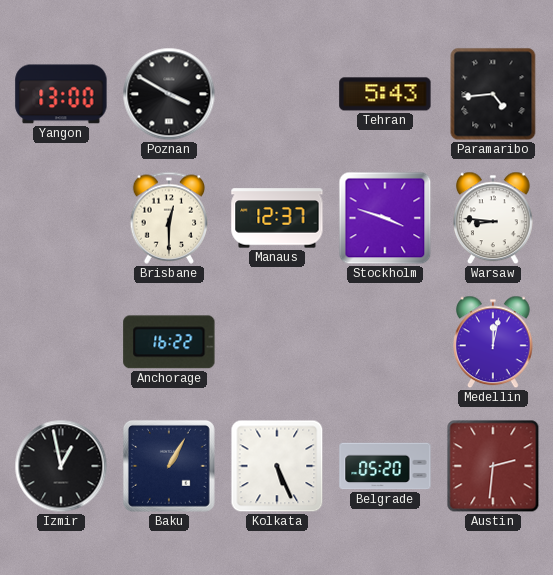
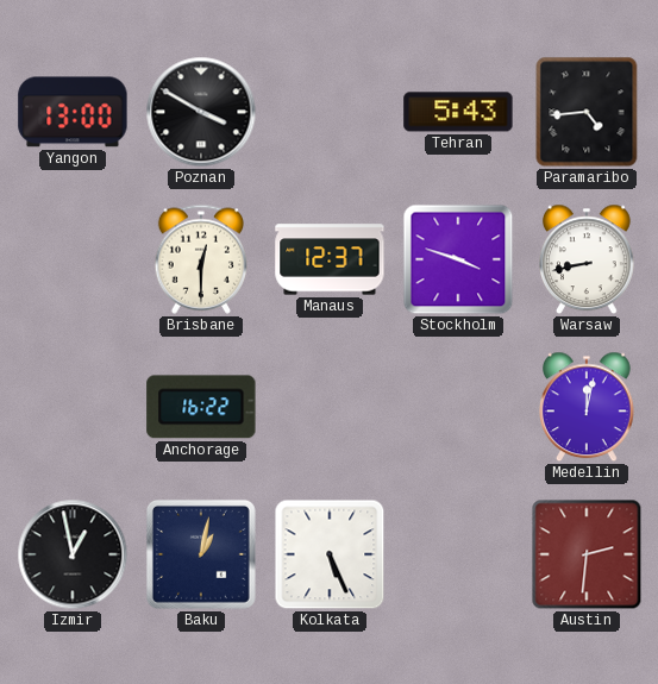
Warsaw: 8:46 -> 8:43 (588, 259)
Baku: 1:05 -> 1:02 (201, 554)
Belgrade: 05:20 -> none (385, 466)
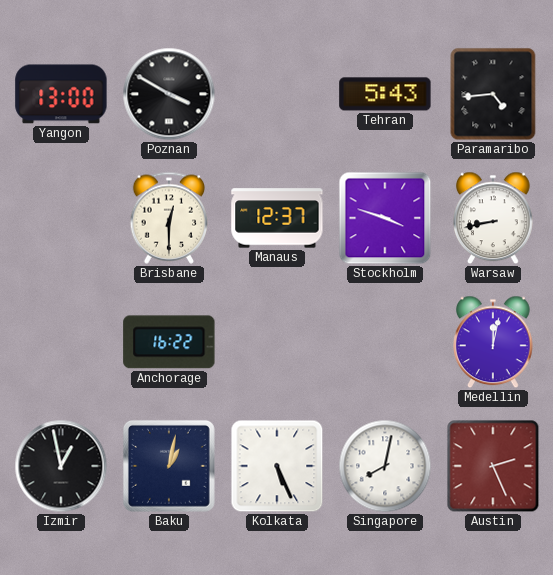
Singapore: none -> 8:02 (385, 466)
Austin: 2:31 -> 2:26 (493, 466)
